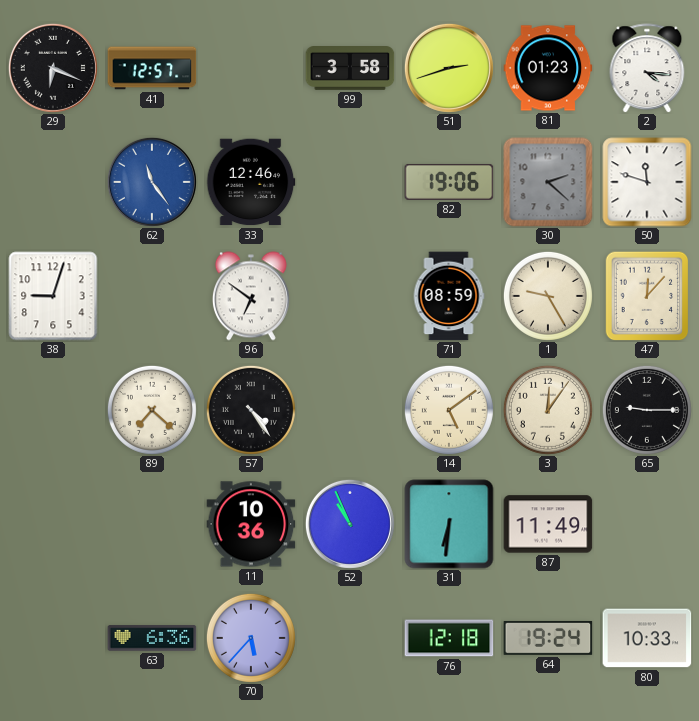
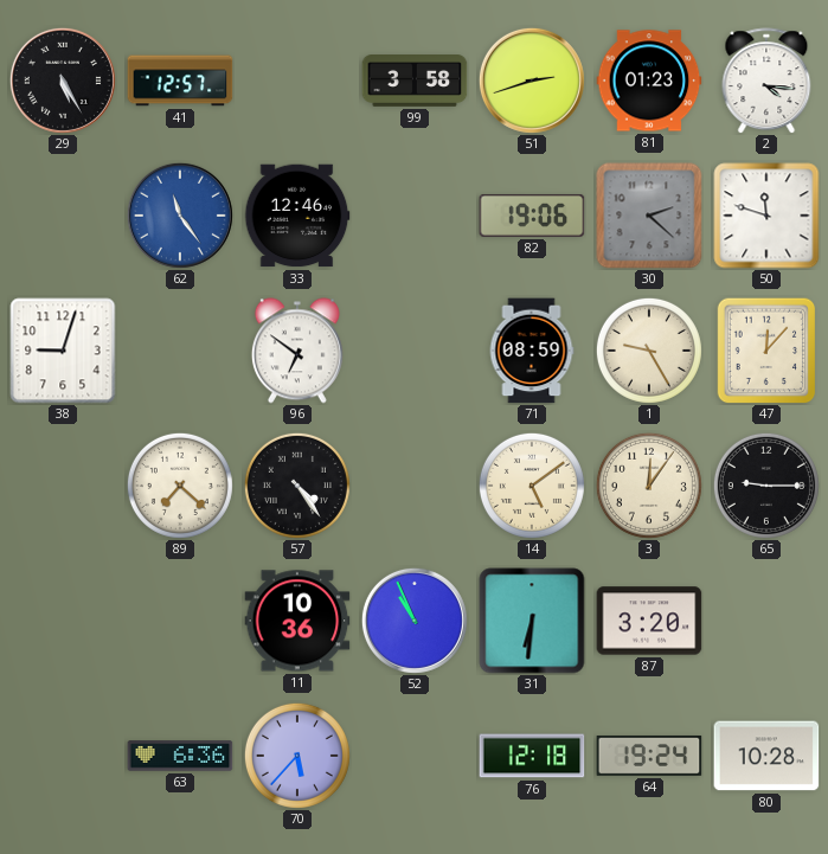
29: 6:19 -> 5:25 (63, 81)
87: 11:49 -> 3:20 (649, 621)
80: 10:33 -> 10:28 (766, 756)
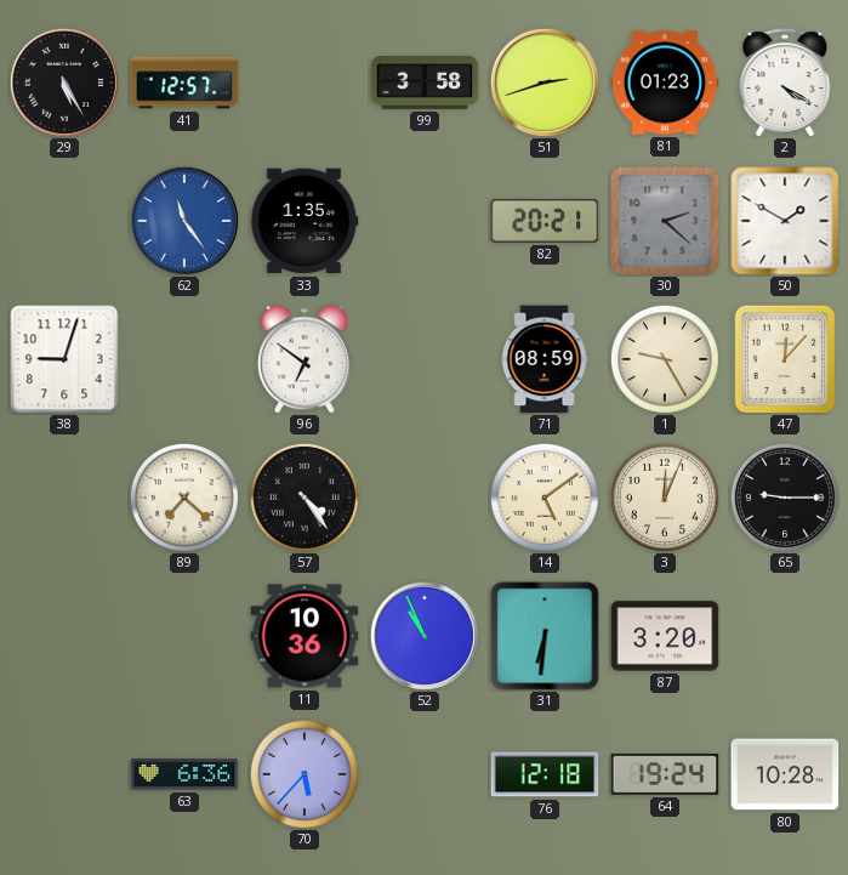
2: 4:16 -> 4:20 (785, 83)
33: 12:46 -> 1:35 (305, 221)
82: 19:06 -> 20:21 (545, 221)
50: 11:48 -> 1:50 (785, 221)
3: 12:06 -> 12:04 (665, 498)
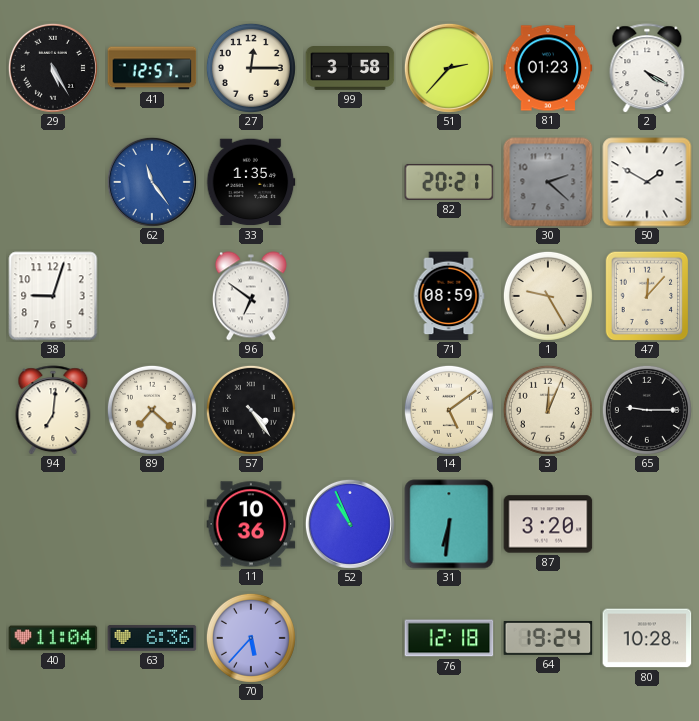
27: none -> 12:15 (251, 68)
51: 2:42 -> 2:37 (449, 68)
94: none -> 7:01 (53, 410)
40: none -> 11:04 (53, 638)
